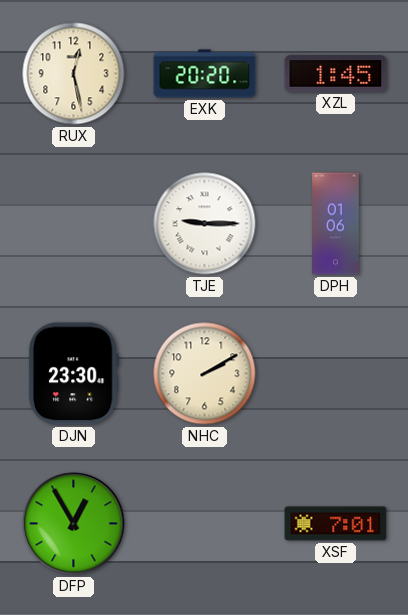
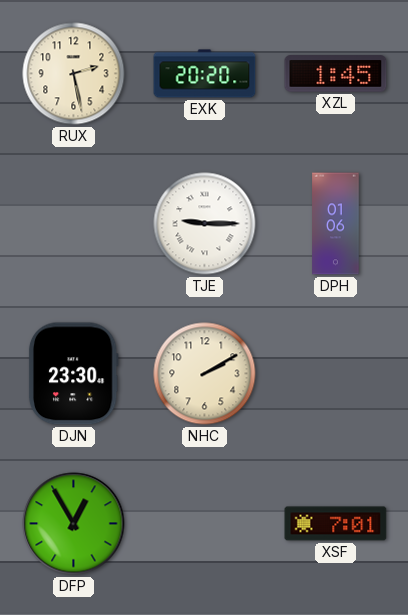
RUX: 12:28 -> 2:28 (74, 74)
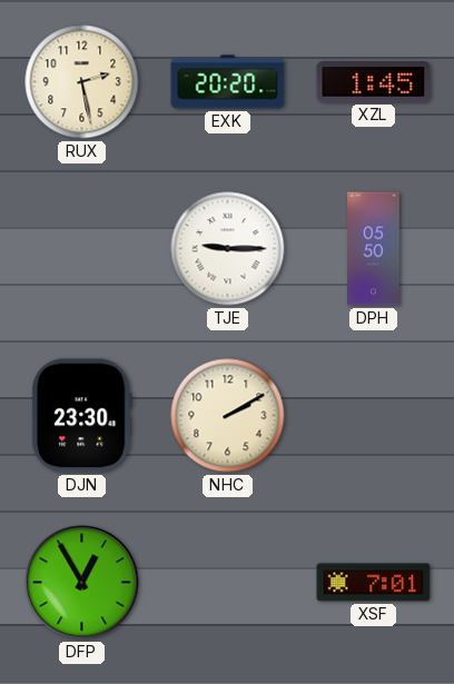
DPH: 01:06 -> 05:50 (374, 249)
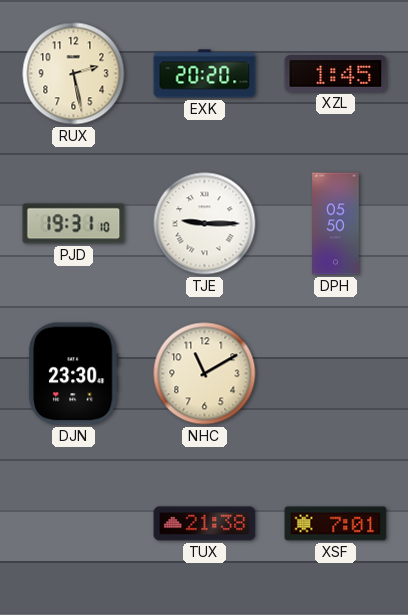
PJD: none -> 19:31 (74, 224)
NHC: 2:10 -> 11:10 (205, 374)
DFP: 12:55 -> none (82, 583)
TUX: none -> 21:38 (205, 524)
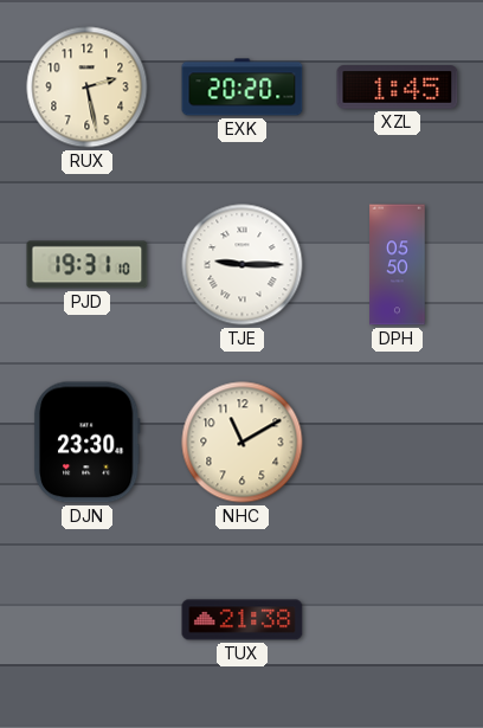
XSF: 7:01 -> none (336, 524)
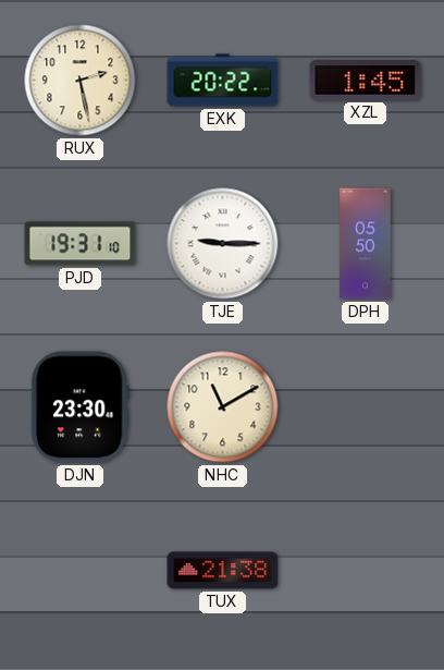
EXK: 20:20 -> 20:22 (223, 81)
